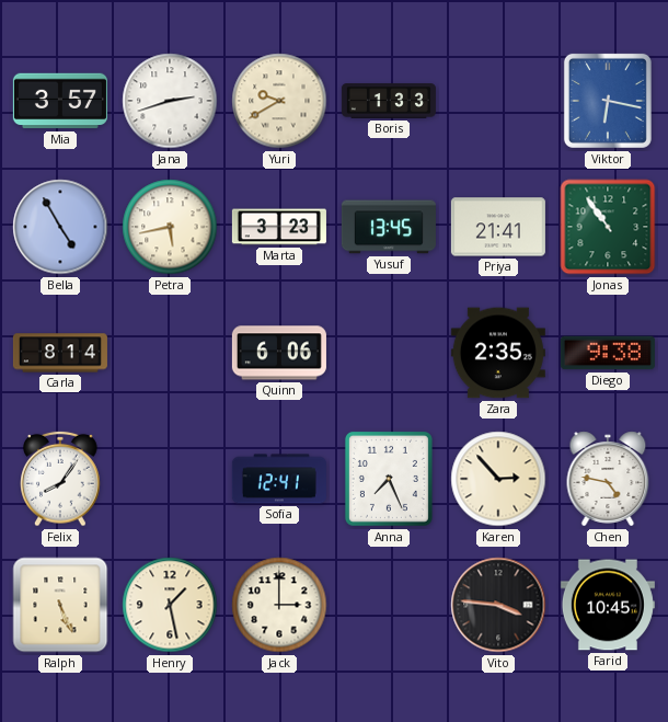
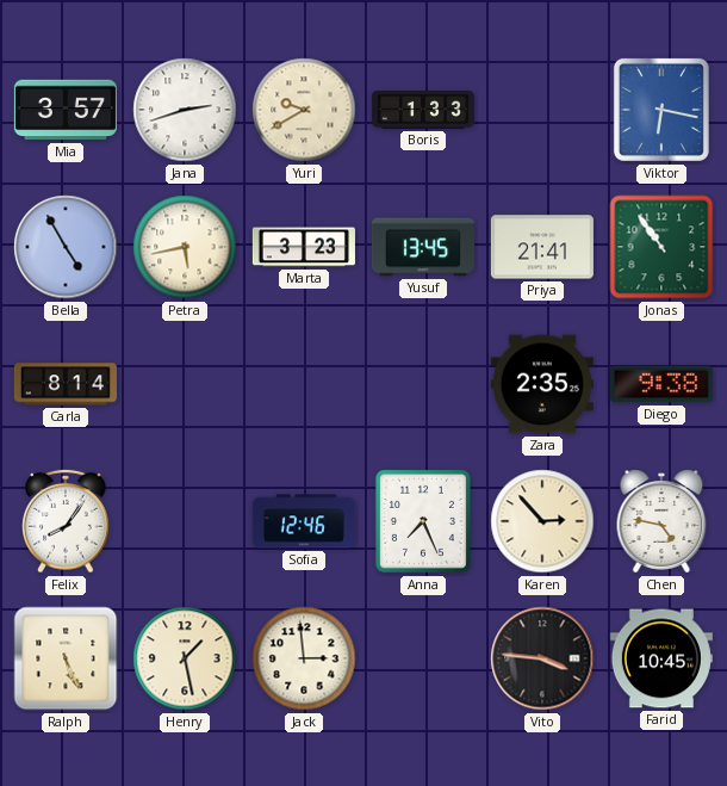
Quinn: 6:06 -> none (279, 353)
Sofia: 12:41 -> 12:46 (304, 521)
Jack: 3:00 -> 2:59 (304, 658)
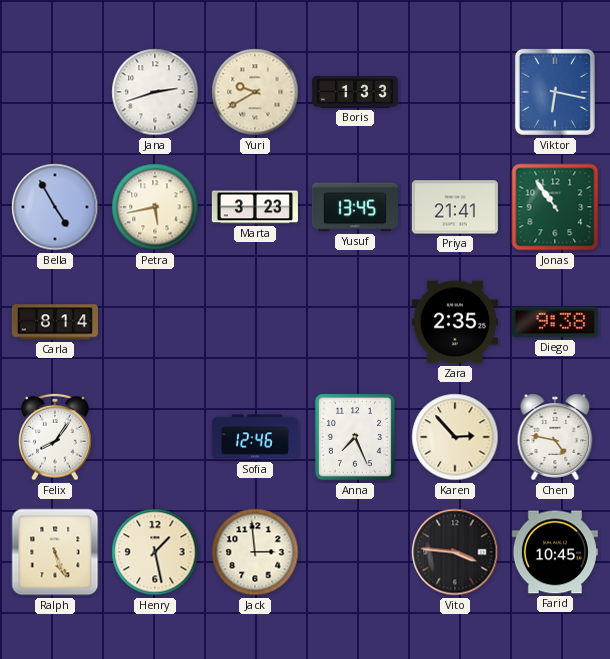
Mia: 3:57 -> none (66, 110)
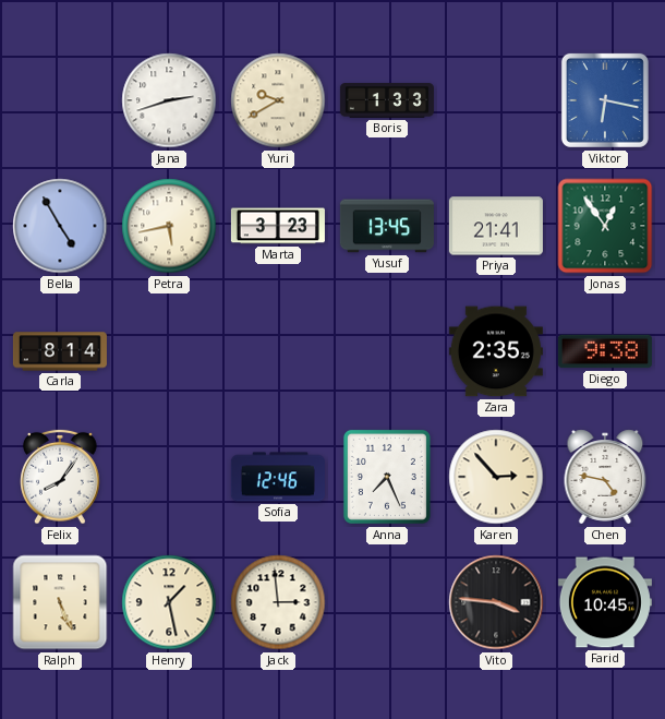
Jonas: 10:54 -> 12:54 (605, 226)
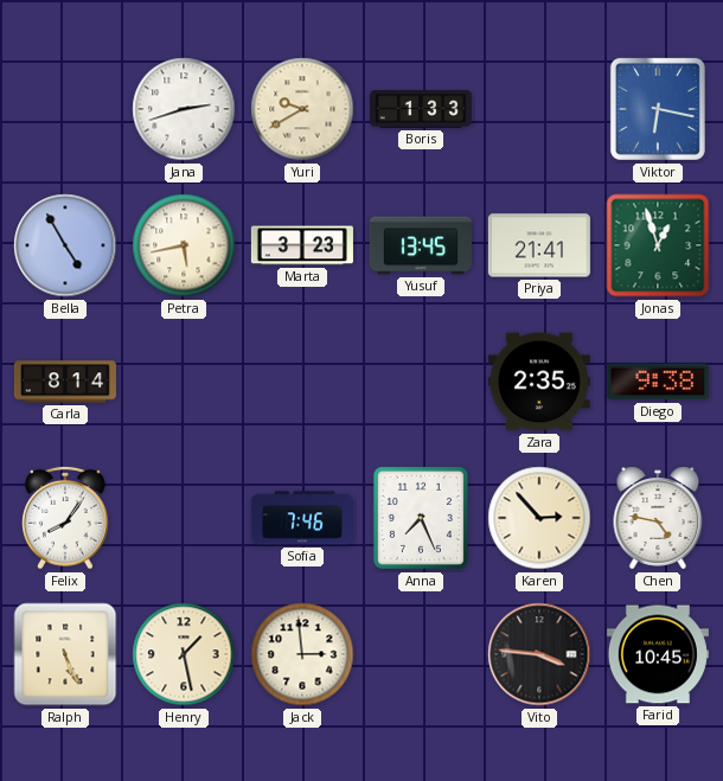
Jonas: 12:54 -> 12:57 (658, 245)
Sofia: 12:46 -> 7:46 (302, 518)
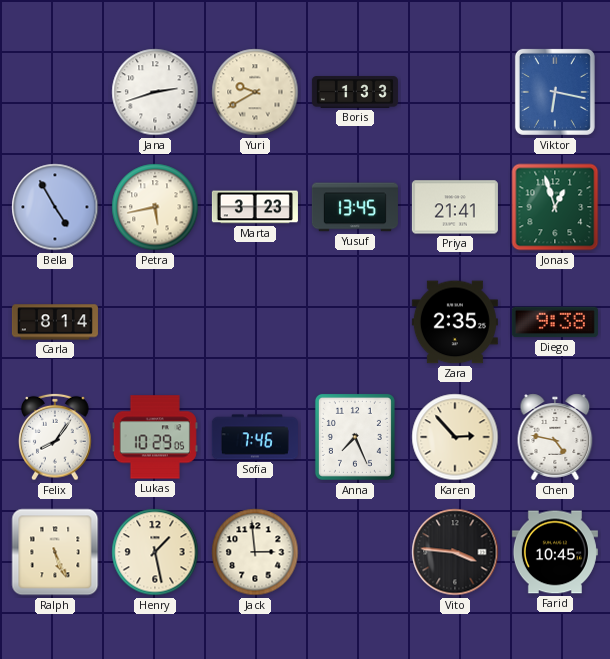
Lukas: none -> 10:29 (155, 437)
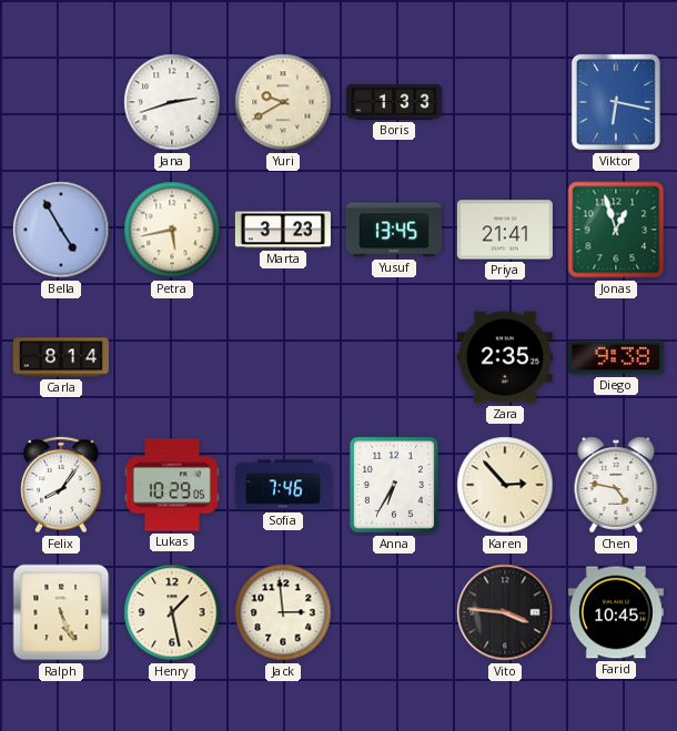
Anna: 7:26 -> 6:35 (394, 485)
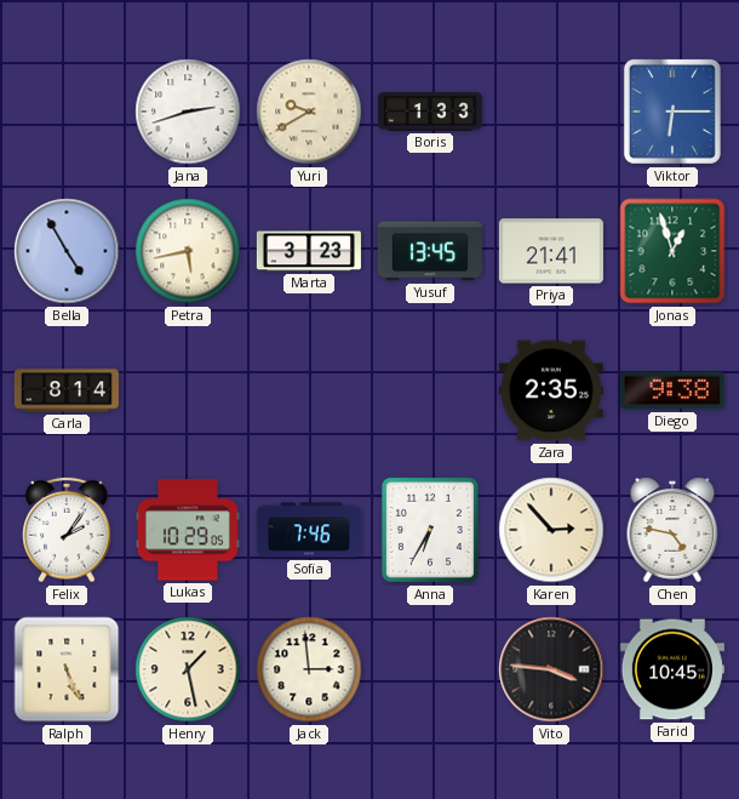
Viktor: 6:17 -> 6:15 (672, 112)
Felix: 8:06 -> 2:06 (67, 530)
